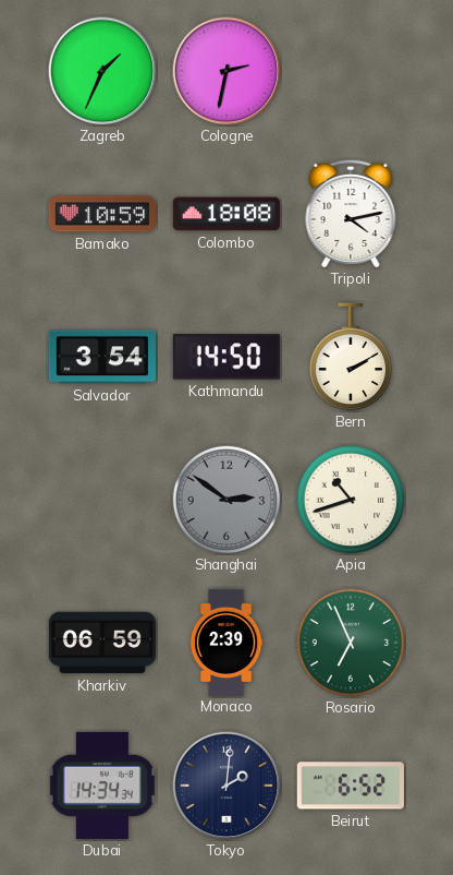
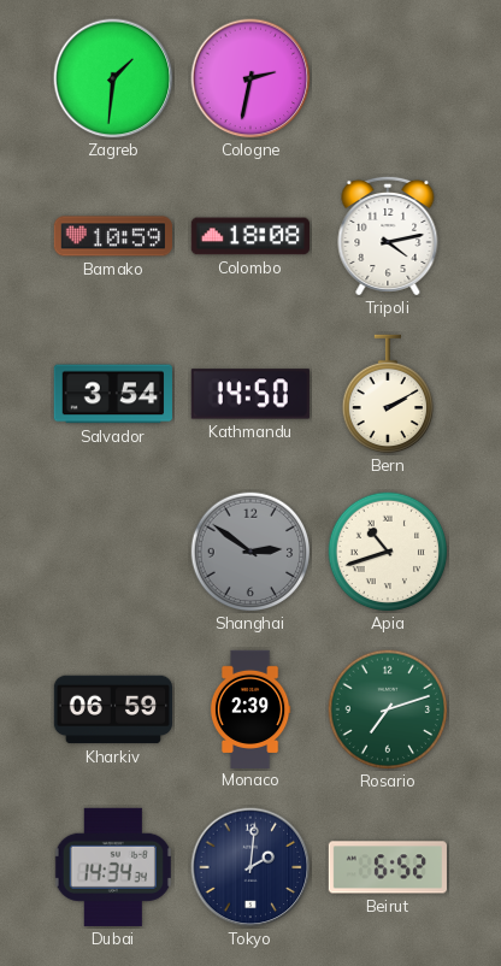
Zagreb: 1:34 -> 1:31 (113, 78)
Rosario: 6:56 -> 7:12 (388, 709)
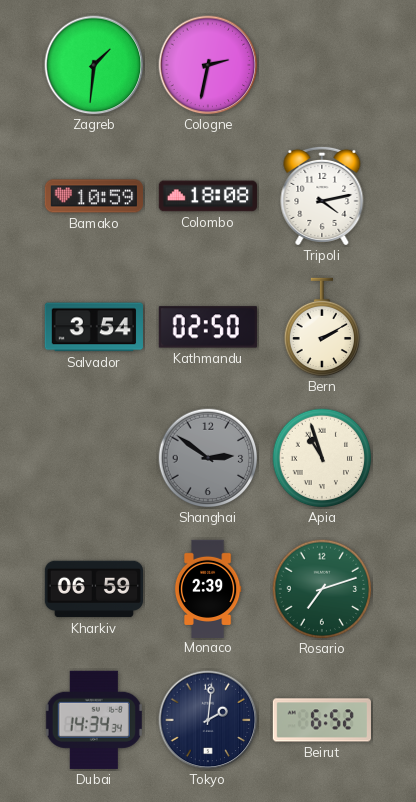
Kathmandu: 14:50 -> 02:50 (208, 327)
Apia: 10:42 -> 10:57 (322, 458)
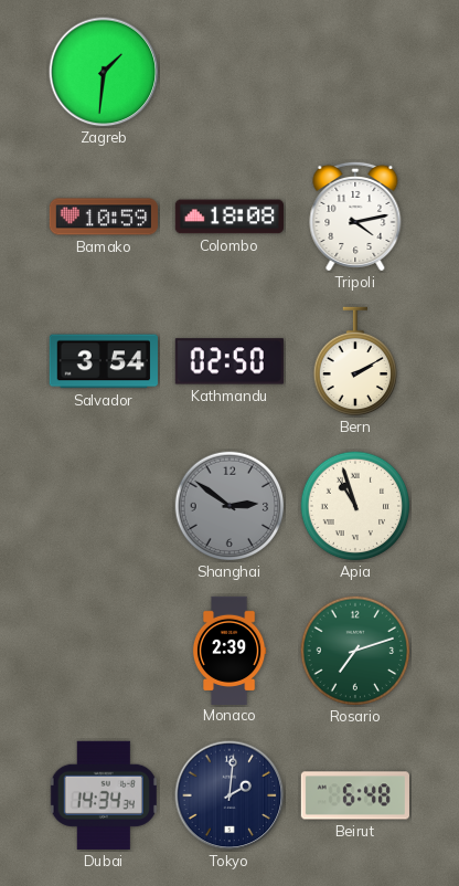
Cologne: 2:32 -> none (208, 65)
Kharkiv: 06:59 -> none (93, 589)
Beirut: 6:52 -> 6:48 (355, 795)
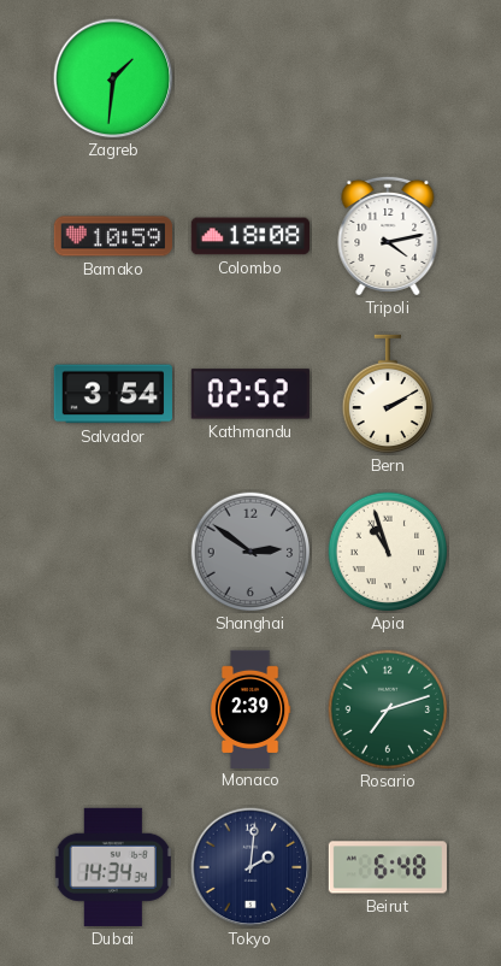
Kathmandu: 02:50 -> 02:52 (250, 394)
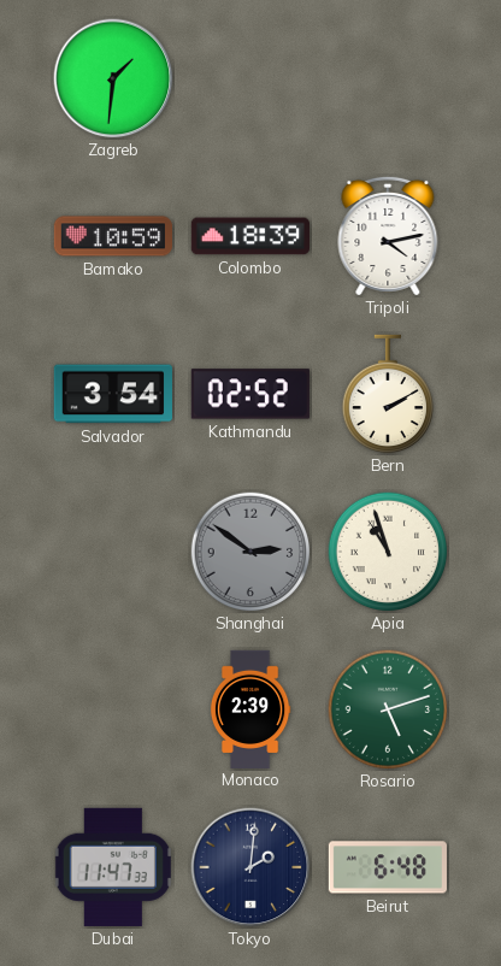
Colombo: 18:08 -> 18:39 (249, 236)
Rosario: 7:12 -> 5:12 (388, 709)
Dubai: 14:34 -> 11:47 (113, 867)
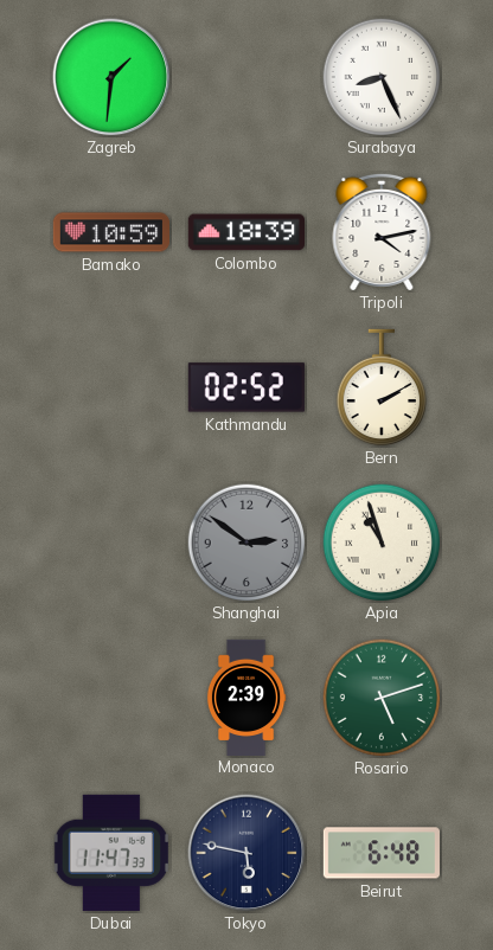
Surabaya: none -> 8:26 (382, 77)
Salvador: 3:54 -> none (113, 394)
Tokyo: 2:01 -> 5:47 (246, 853)
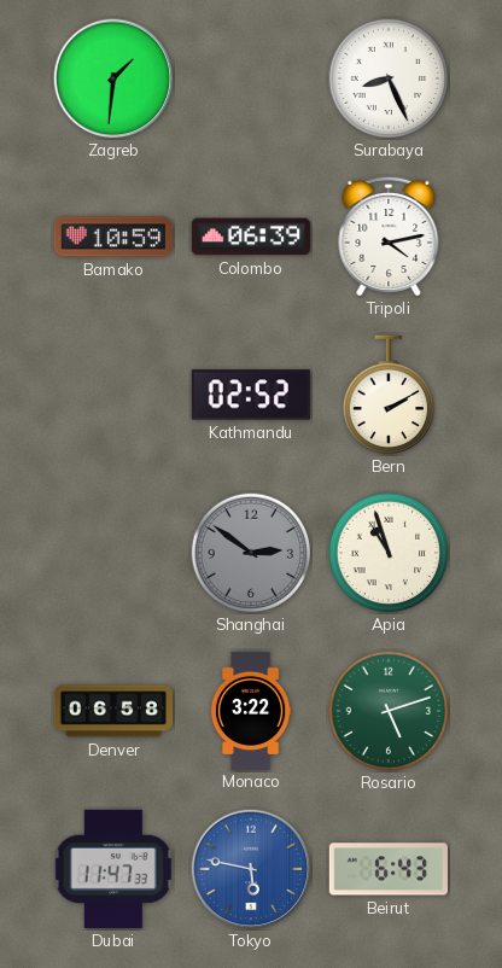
Colombo: 18:39 -> 06:39 (250, 237)
Denver: none -> 06:58 (112, 711)
Monaco: 2:39 -> 3:22 (251, 710)
Tokyo dial: navy -> blue (251, 869)
Beirut: 6:48 -> 6:43 (389, 869)
